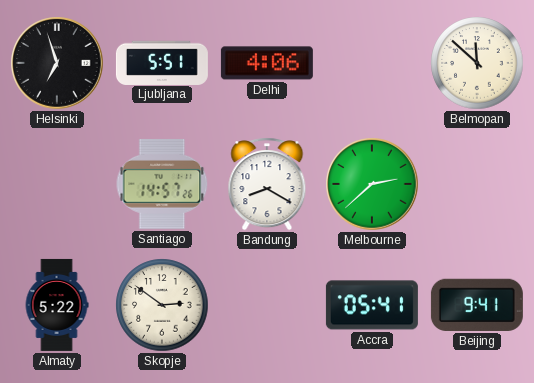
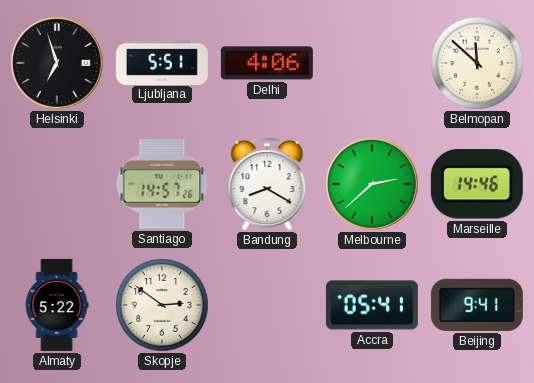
Marseille: none -> 14:46 (477, 184)
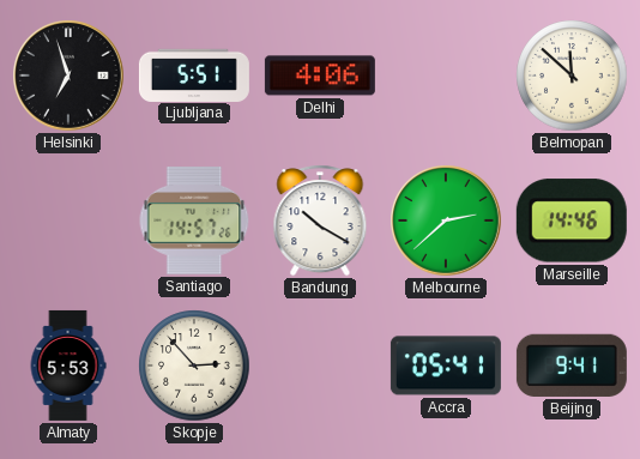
Bandung: 8:20 -> 10:20 (320, 221)
Almaty: 5:22 -> 5:53 (68, 366)
Skopje: 2:51 -> 2:53 (194, 366)
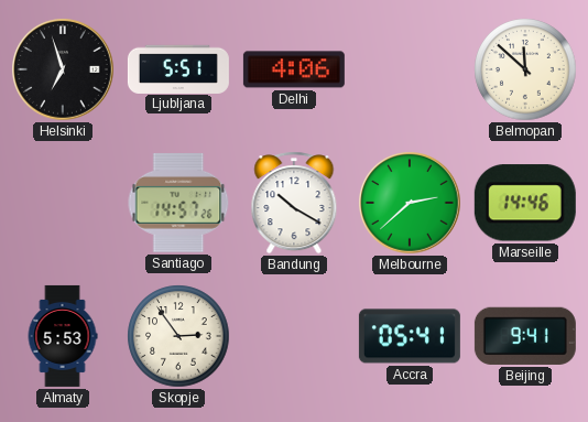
Skopje: 2:53 -> 2:54 (178, 336)
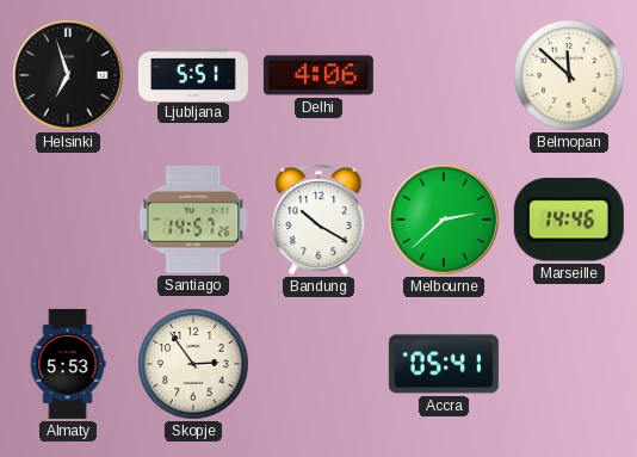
Beijing: 9:41 -> none (525, 336)
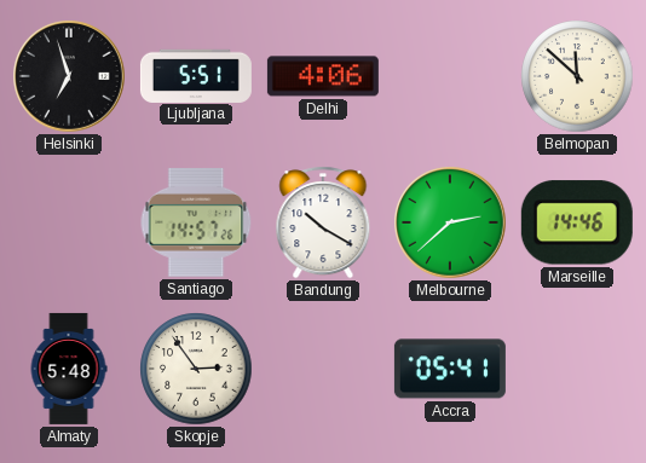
Almaty: 5:53 -> 5:48 (69, 369)
